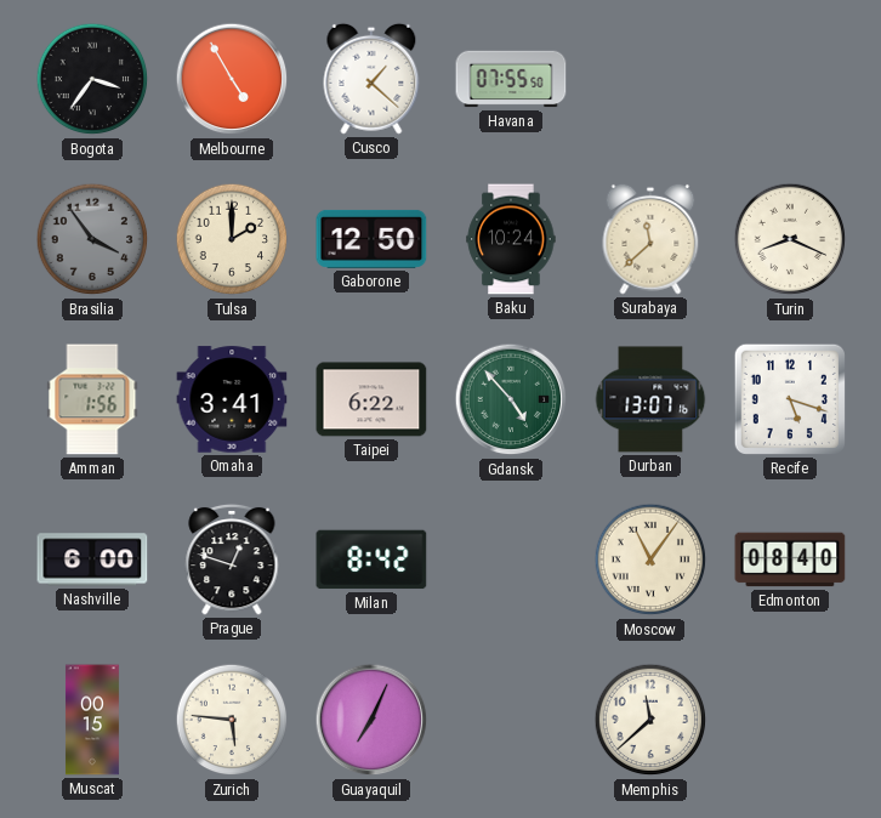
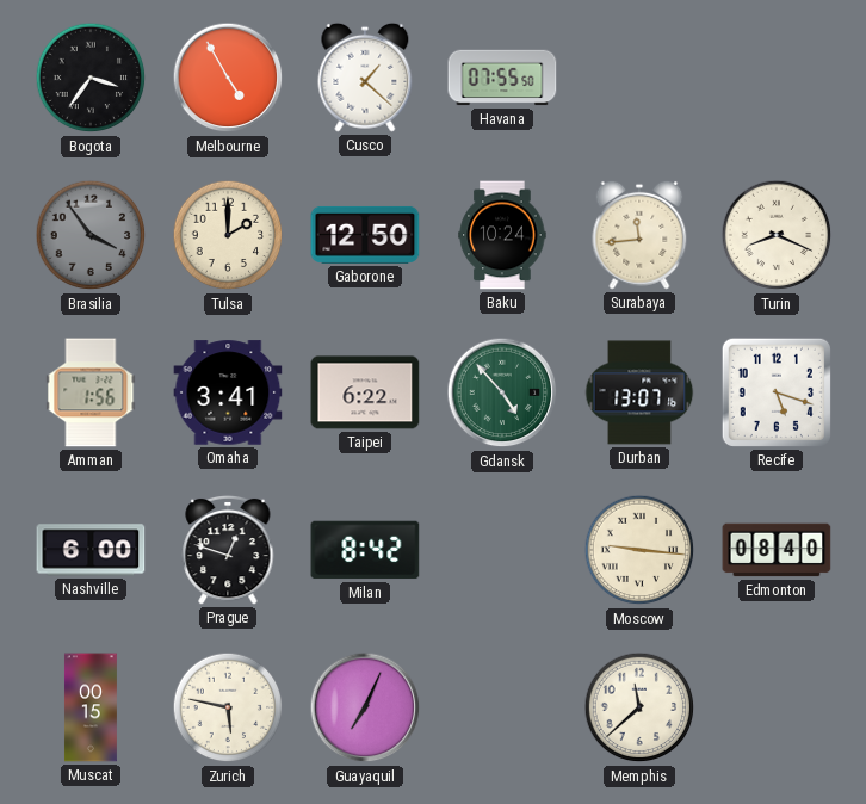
Surabaya: 11:38 -> 11:44 (639, 235)
Moscow: 11:06 -> 9:16 (639, 550)
Zurich: 5:46 -> 5:47 (228, 707)
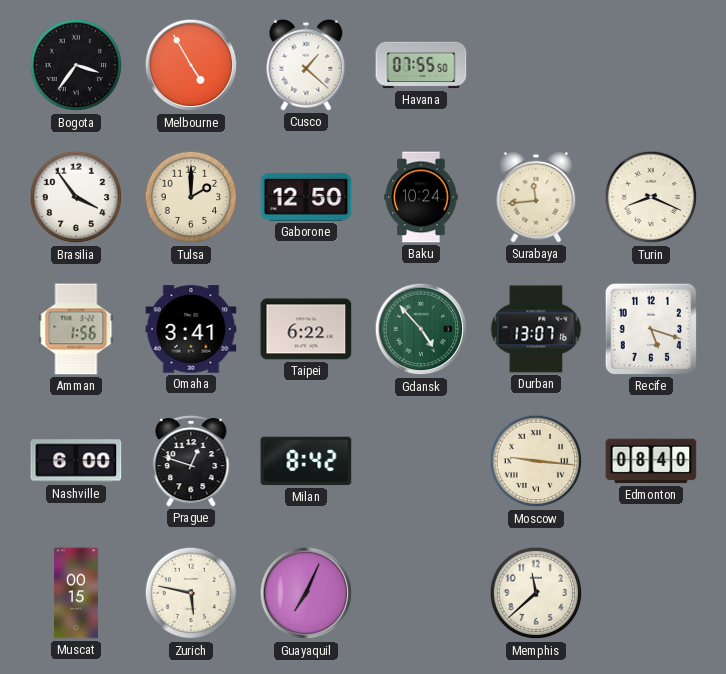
Brasilia dial: grey -> white (76, 197)
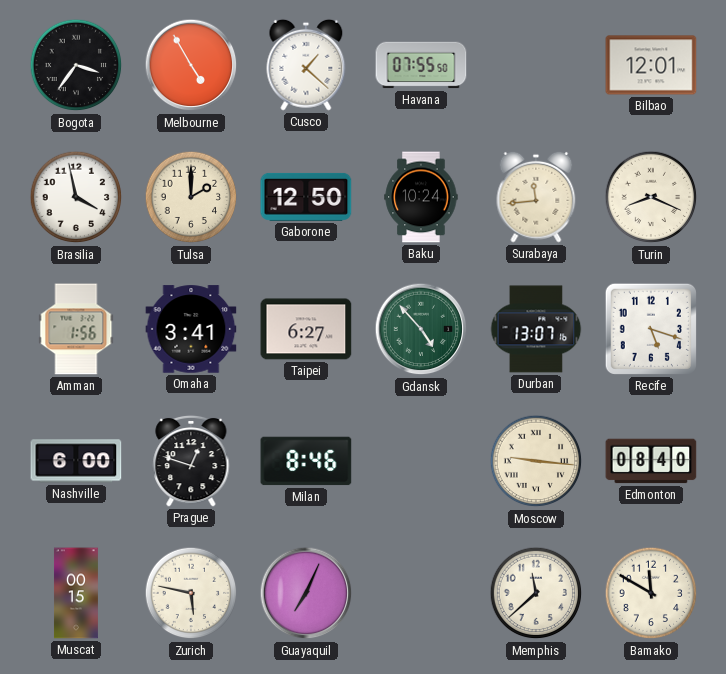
Bilbao: none -> 12:01 (651, 65)
Brasilia: 3:54 -> 3:58 (76, 197)
Taipei: 6:22 -> 6:27 (306, 329)
Milan: 8:42 -> 8:46 (306, 461)
Bamako: none -> 11:50 (651, 593)
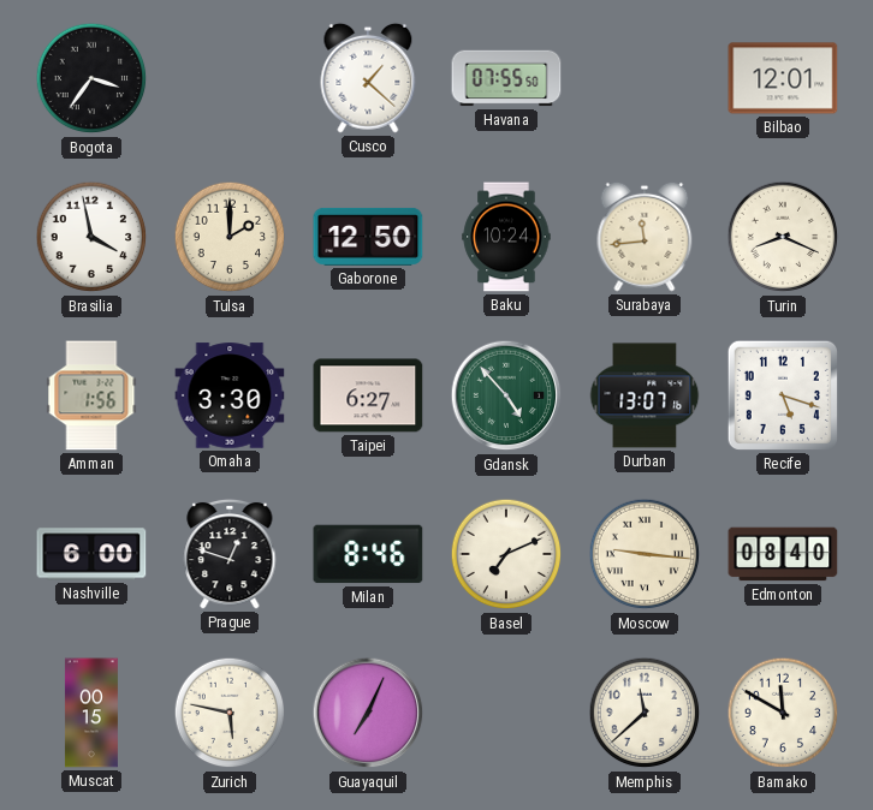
Melbourne: 4:55 -> none (191, 65)
Omaha: 3:41 -> 3:30 (230, 395)
Basel: none -> 7:11 (506, 554)
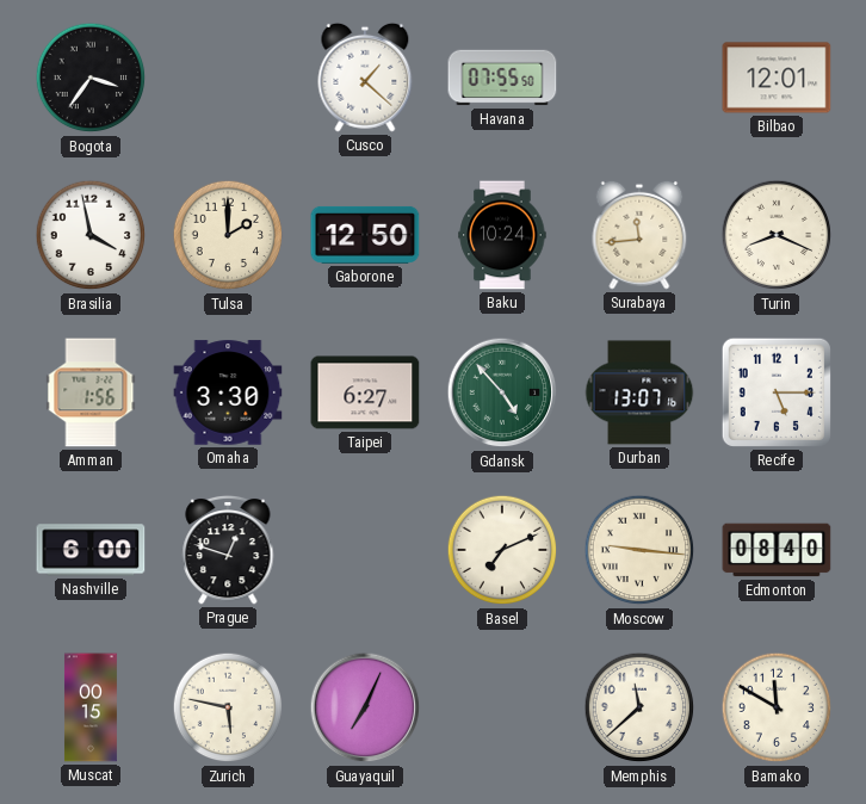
Recife: 5:18 -> 5:15 (777, 392)
Milan: 8:46 -> none (368, 554)
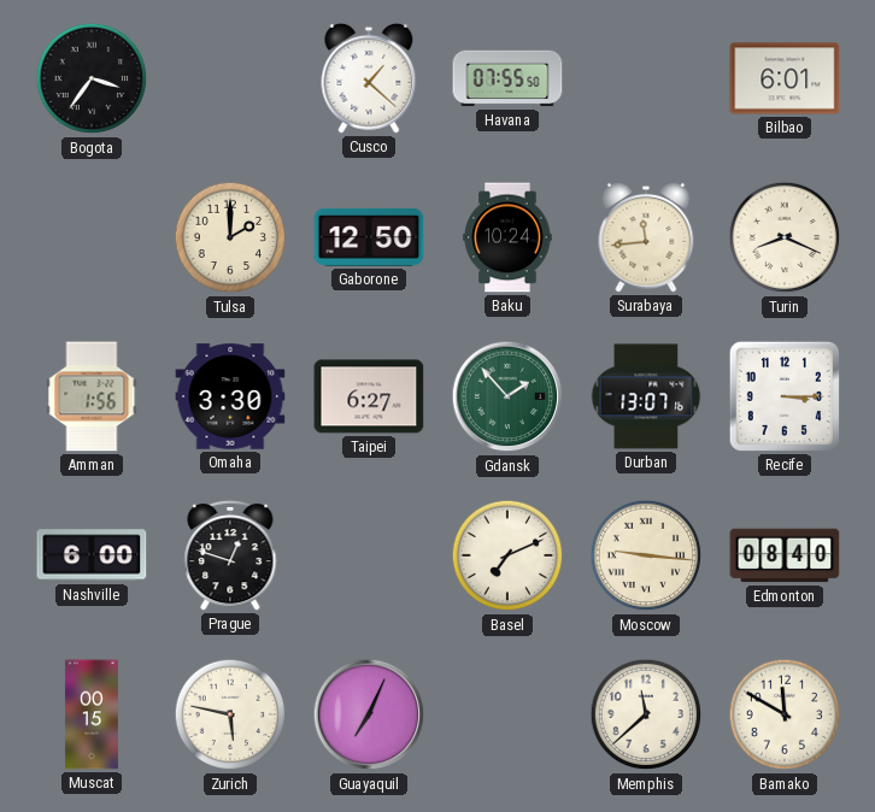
Bilbao: 12:01 -> 6:01 (785, 78)
Brasilia: 3:58 -> none (91, 235)
Gdansk: 4:53 -> 1:53 (507, 396)
Recife: 5:15 -> 3:15 (785, 396)
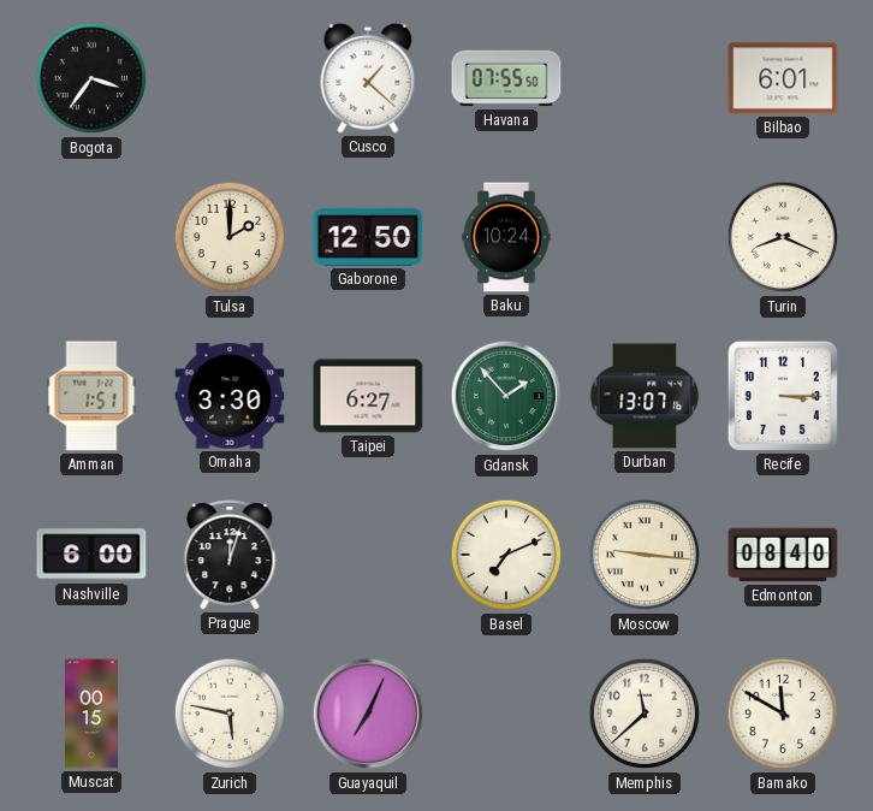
Surabaya: 11:44 -> none (646, 237)
Amman: 1:56 -> 1:51 (91, 396)
Prague: 12:48 -> 12:03 (230, 555)
